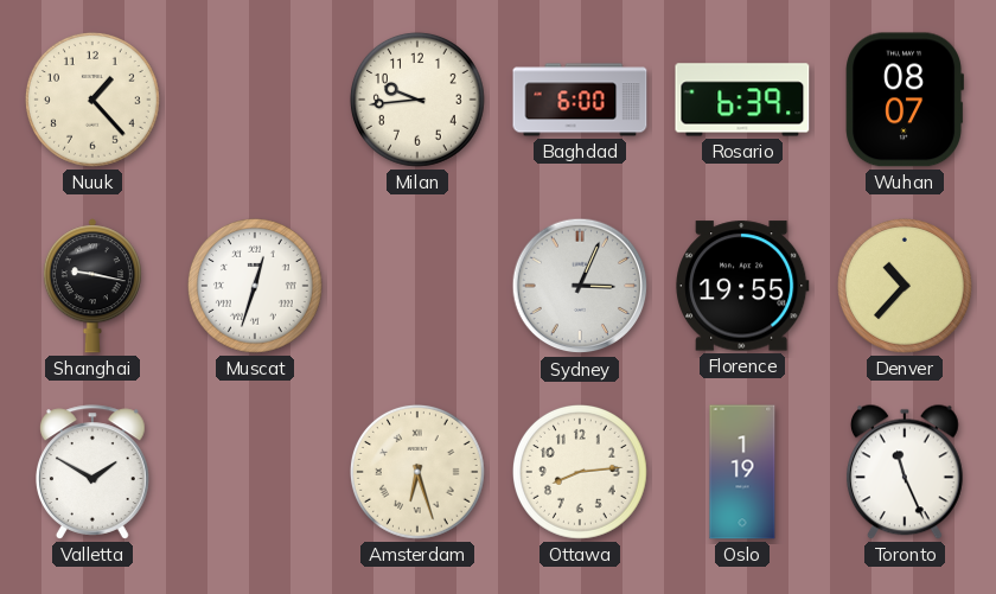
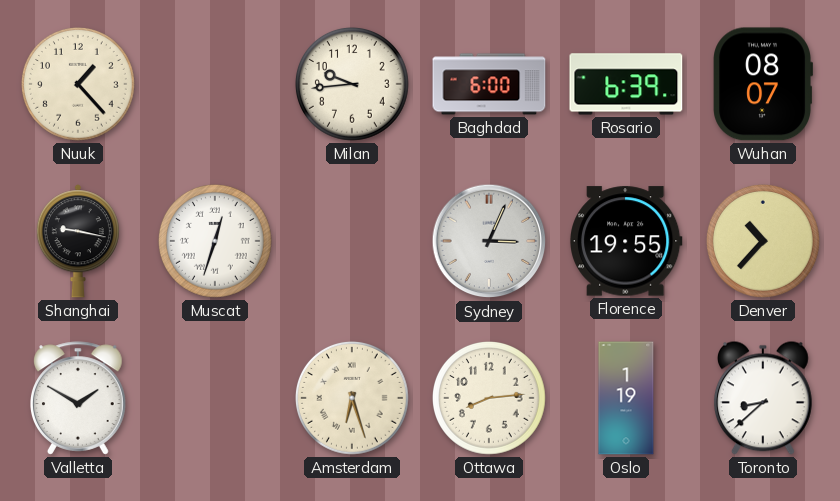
Toronto: 11:26 -> 8:38 (763, 398)
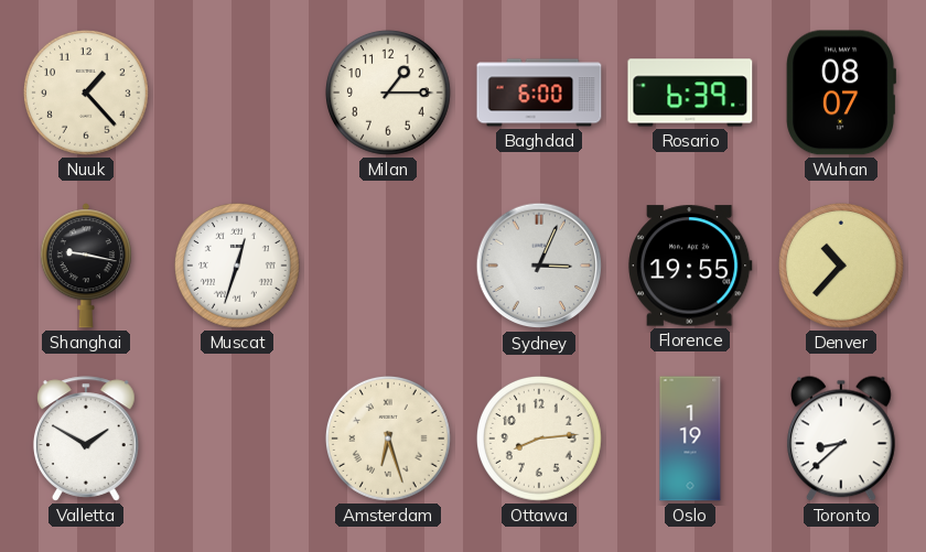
Milan: 9:44 -> 1:15 (389, 94)
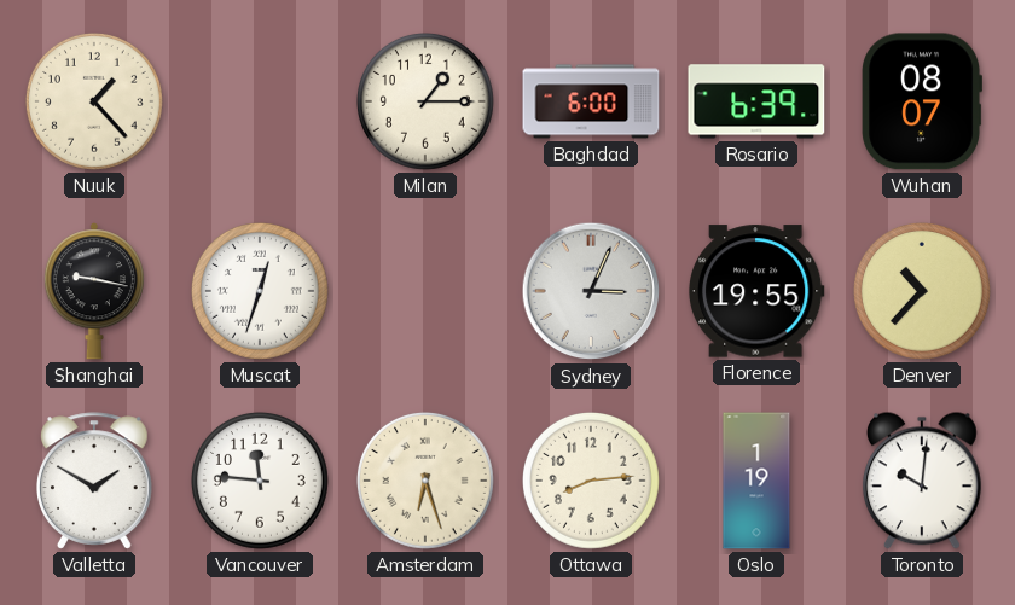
Vancouver: none -> 11:46 (261, 482)
Toronto: 8:38 -> 10:01 (922, 481)
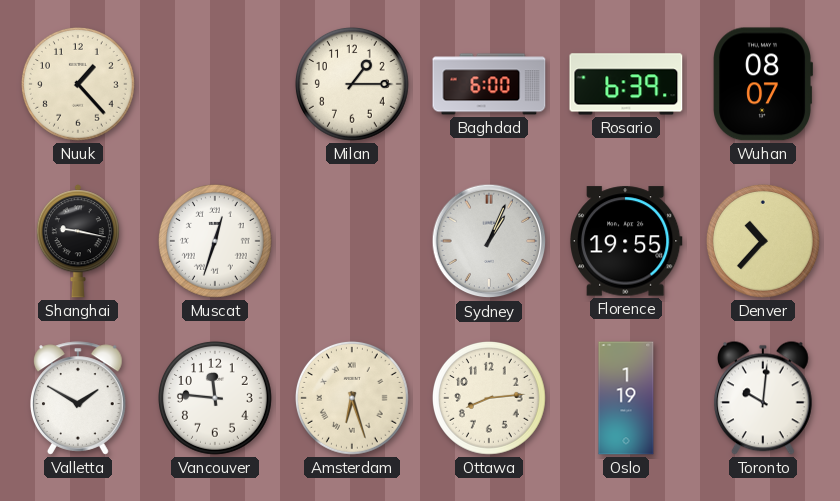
Sydney: 3:04 -> 1:04 (489, 241)
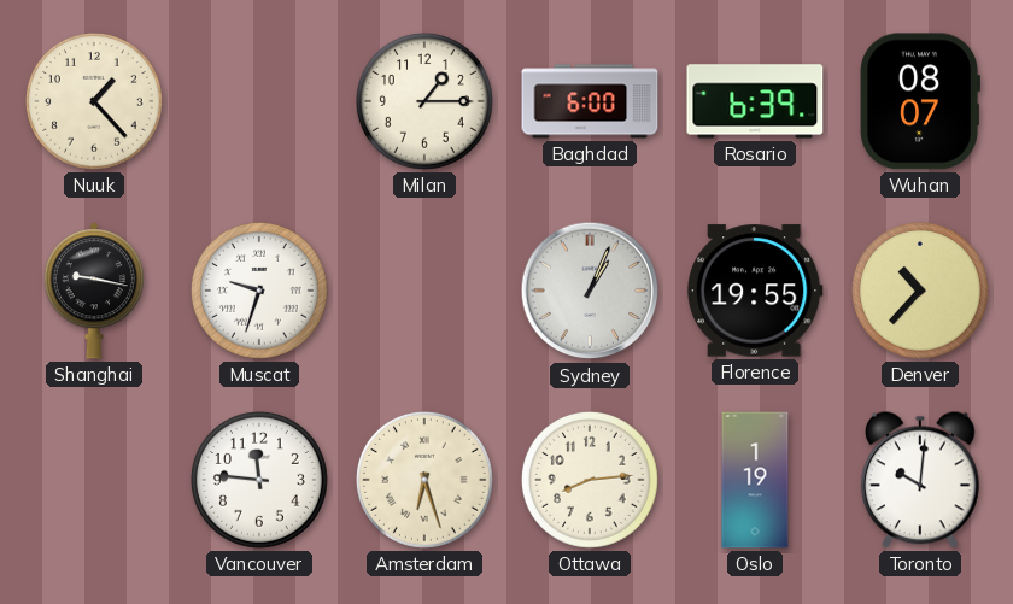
Muscat: 12:33 -> 9:33 (260, 292)
Valletta: 1:50 -> none (79, 398)
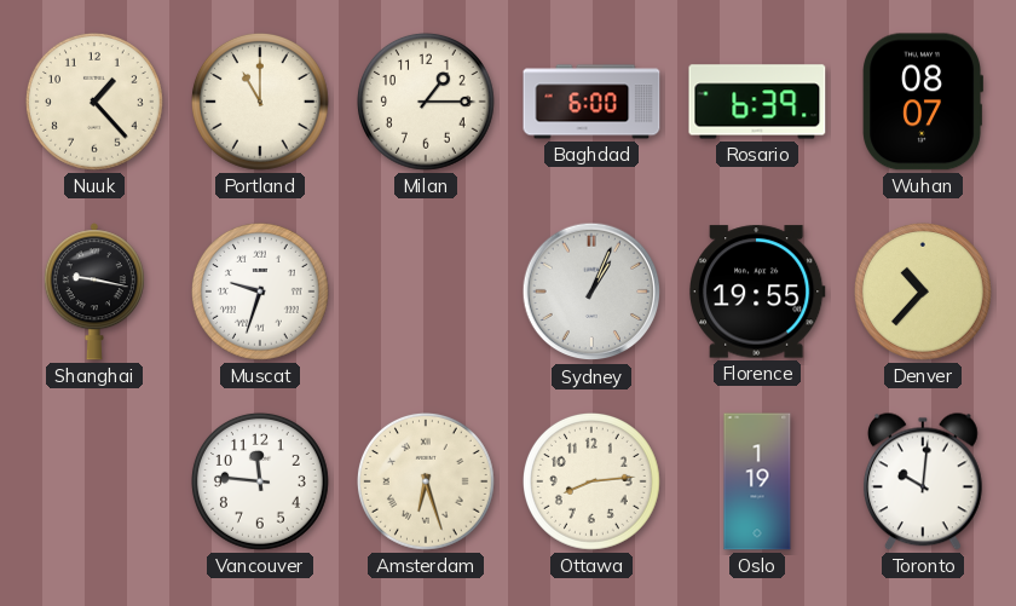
Portland: none -> 11:00 (261, 103)
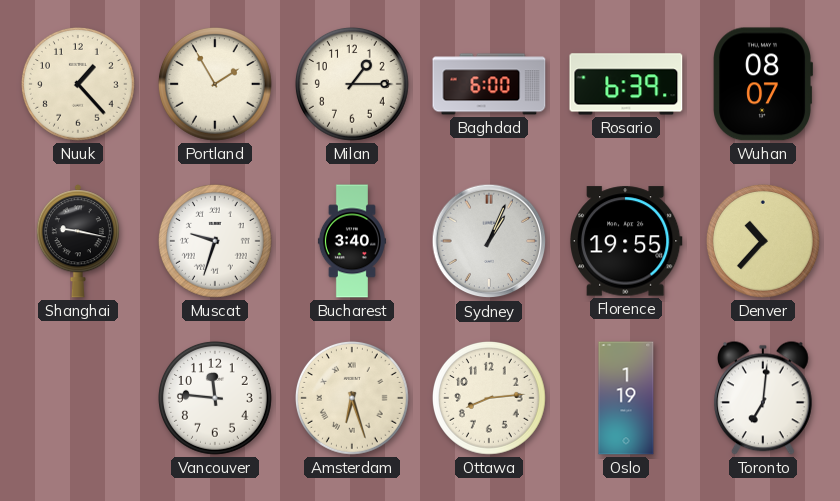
Portland: 11:00 -> 1:55 (216, 85)
Bucharest: none -> 3:40 (352, 241)
Toronto: 10:01 -> 7:01 (763, 398)
